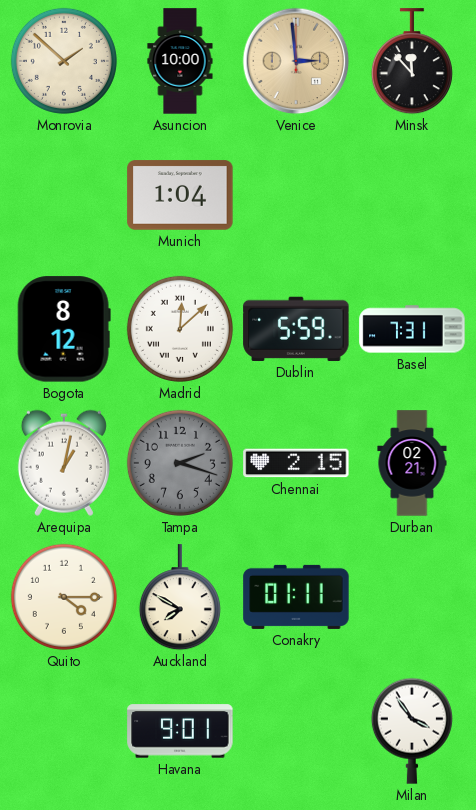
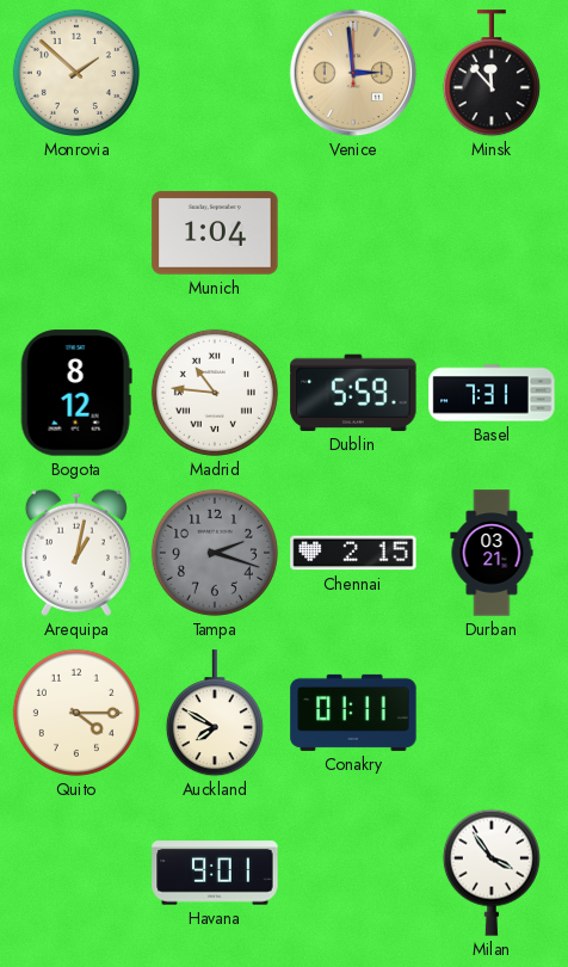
Asuncion: 10:00 -> none (180, 61)
Madrid: 12:08 -> 10:46 (215, 393)
Durban: 02:21 -> 03:21 (492, 553)
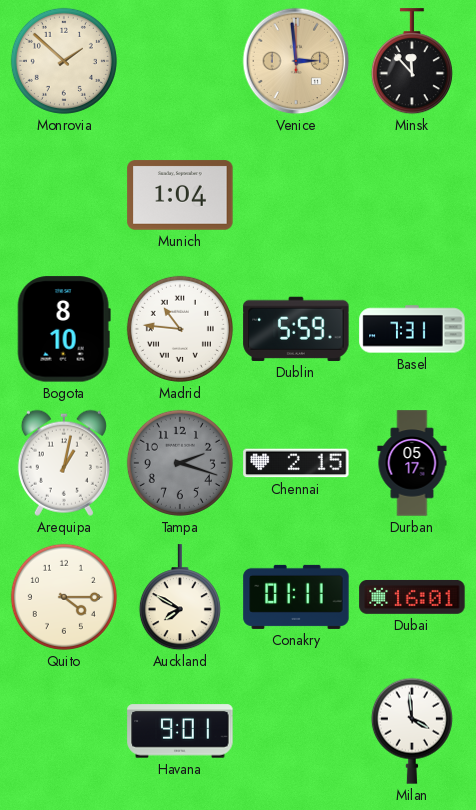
Bogota: 8:12 -> 8:10 (64, 329)
Durban: 03:21 -> 05:17 (412, 463)
Dubai: none -> 16:01 (412, 597)
Milan: 3:54 -> 3:59 (412, 731)
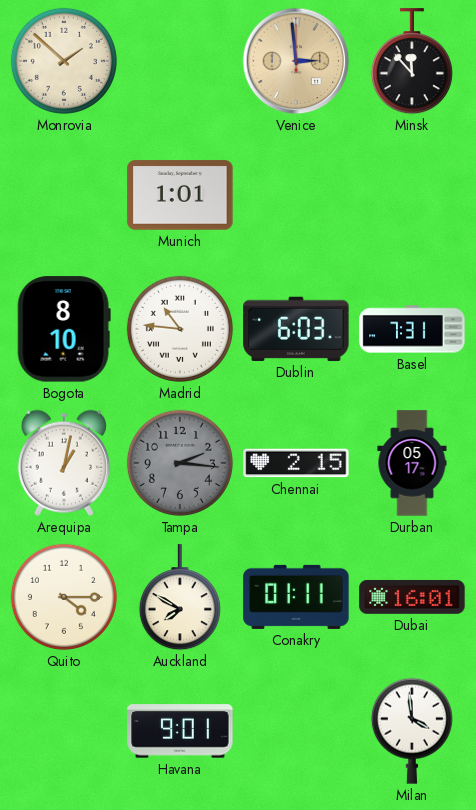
Munich: 1:04 -> 1:01 (180, 195)
Dublin: 5:59 -> 6:03 (296, 329)
Tampa: 2:18 -> 2:16 (180, 463)
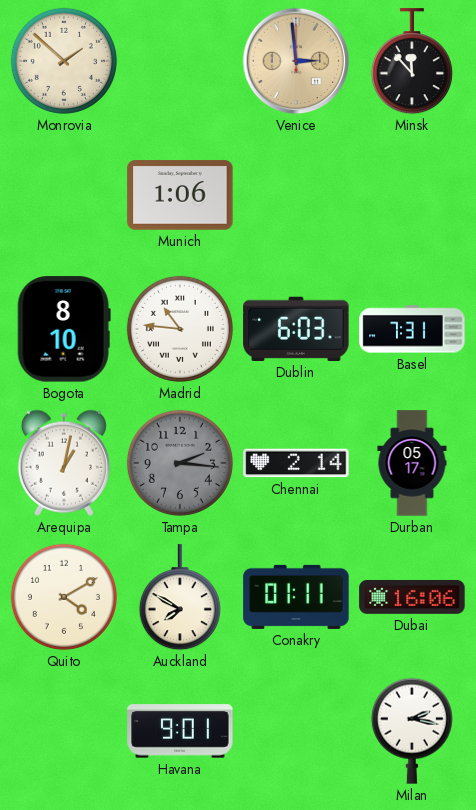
Munich: 1:01 -> 1:06 (180, 195)
Chennai: 2:15 -> 2:14 (296, 463)
Quito: 4:15 -> 4:10 (64, 597)
Dubai: 16:01 -> 16:06 (412, 597)
Milan: 3:59 -> 2:17 (412, 731)
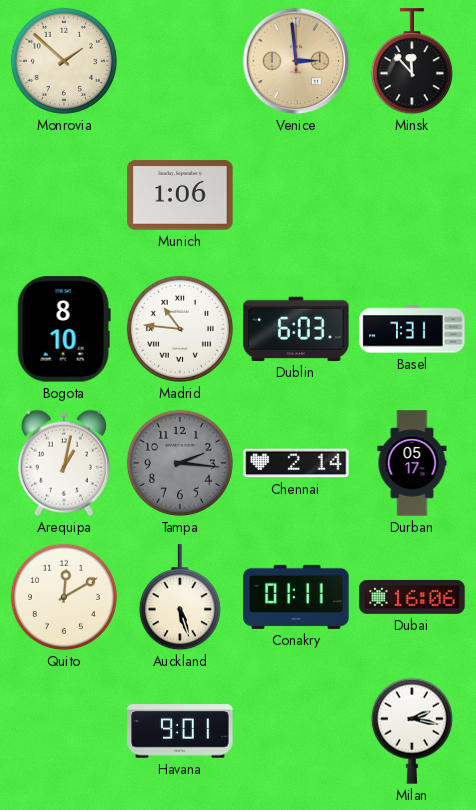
Quito: 4:10 -> 12:10 (64, 597)
Auckland: 7:50 -> 5:27 (180, 598)
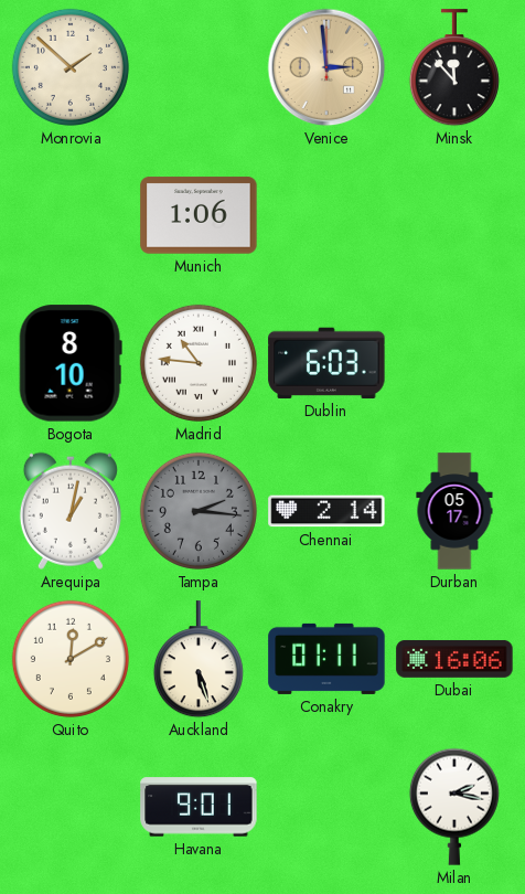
Basel: 7:31 -> none (412, 329)
